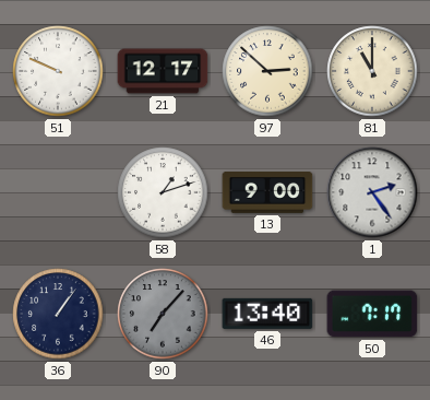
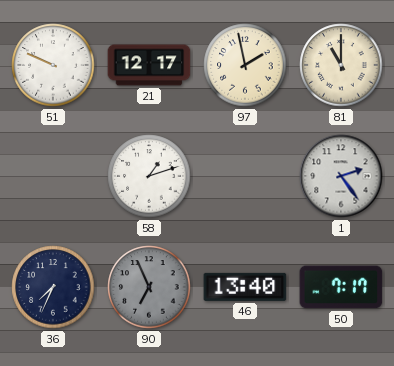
97: 2:52 -> 1:58 (245, 65)
13: 9:00 -> none (267, 192)
36: 1:06 -> 7:34 (53, 287)
90: 7:07 -> 6:56 (149, 287)
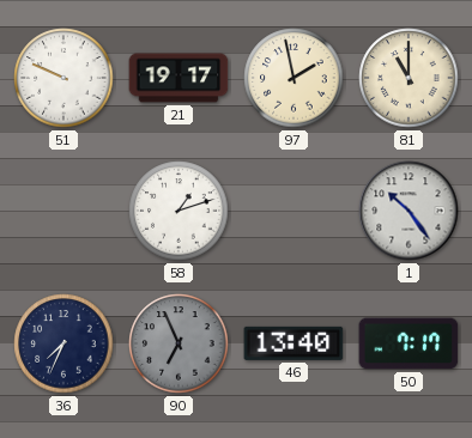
21: 12:17 -> 19:17 (178, 78)
1: 2:24 -> 10:24 (409, 211)
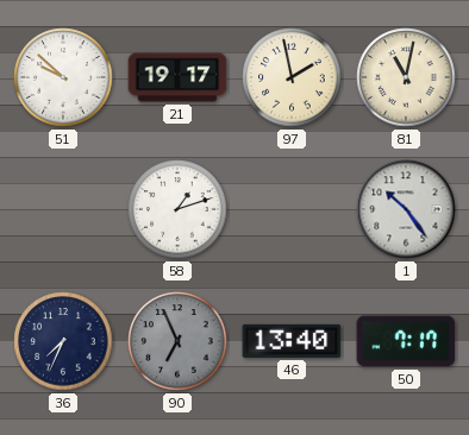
51: 9:49 -> 9:52 (63, 77)
81: 11:00 -> 11:02 (406, 77)
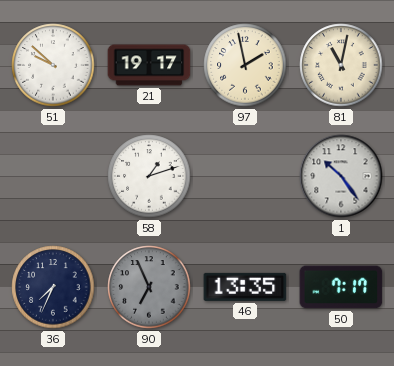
46: 13:40 -> 13:35 (245, 287)
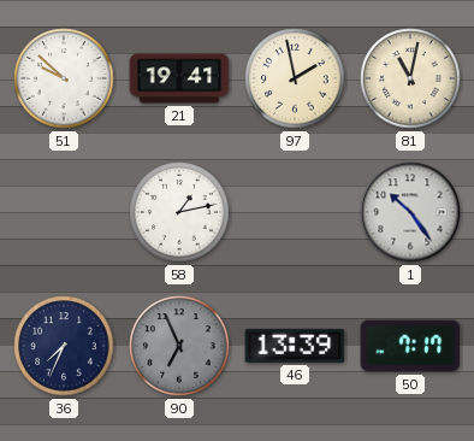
21: 19:17 -> 19:41 (179, 78)
58: 1:12 -> 1:13 (179, 212)
46: 13:35 -> 13:39 (295, 346)
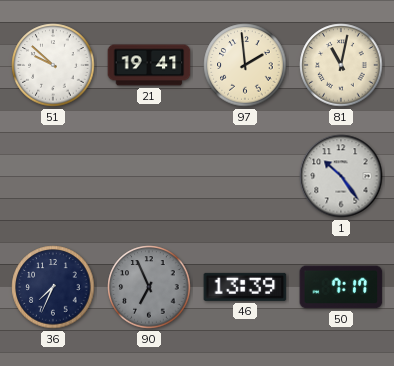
97: 1:58 -> 1:59 (245, 65)
58: 1:13 -> none (179, 212)
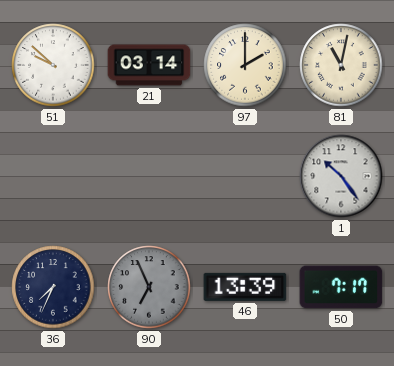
21: 19:41 -> 03:14 (149, 65)
97: 1:59 -> 2:00 (245, 65)
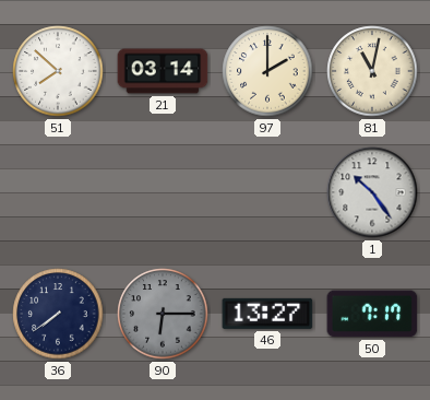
51: 9:52 -> 7:52 (58, 71)
36: 7:34 -> 7:39 (58, 314)
90: 6:56 -> 6:15 (163, 314)
46: 13:39 -> 13:27 (267, 314)
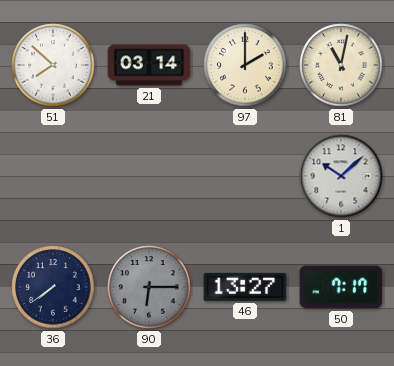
1: 10:24 -> 10:08 (341, 176)
